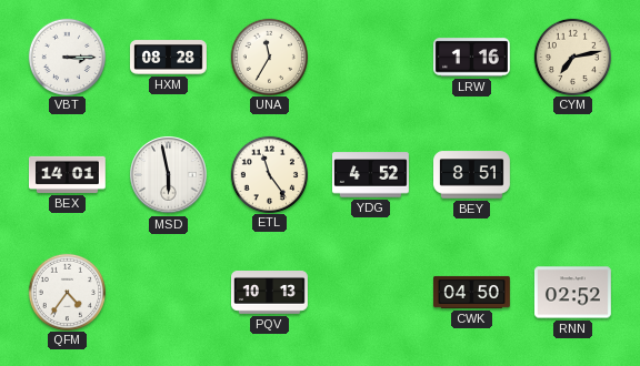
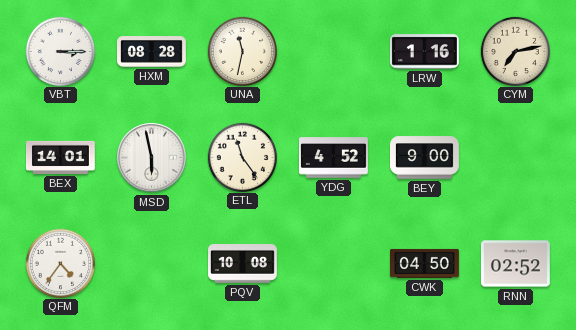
UNA: 11:35 -> 11:32 (242, 51)
BEY: 8:51 -> 9:00 (425, 158)
PQV: 10:13 -> 10:08 (243, 264)
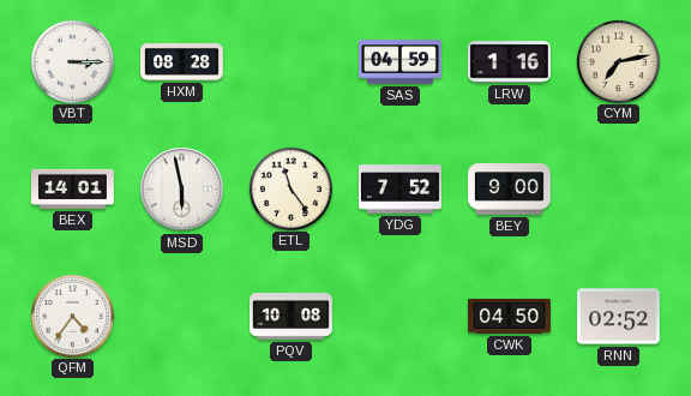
UNA: 11:32 -> none (242, 51)
SAS: none -> 04:59 (401, 62)
YDG: 4:52 -> 7:52 (401, 190)
